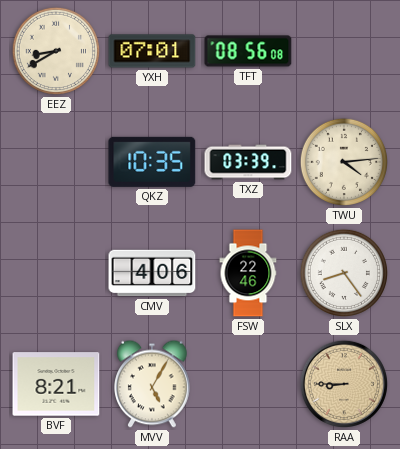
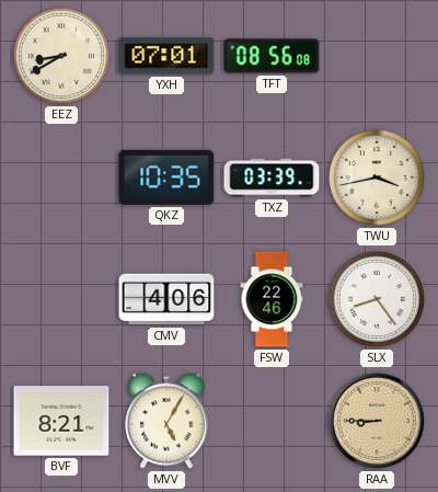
TWU: 4:14 -> 3:43 (377, 178)
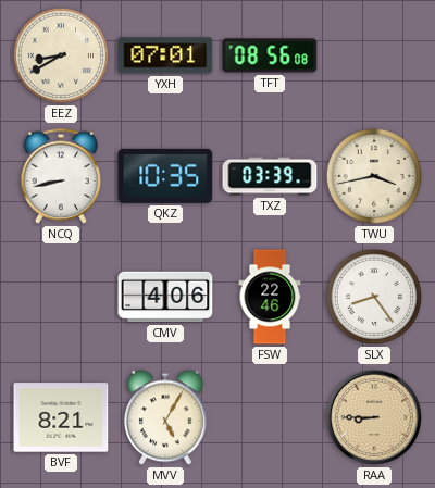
NCQ: none -> 8:43 (61, 176)
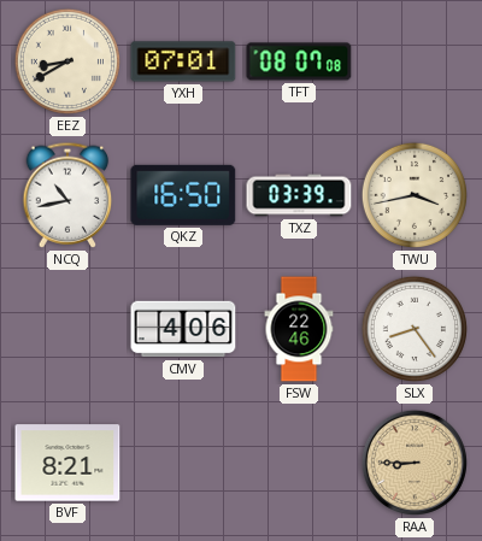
TFT: 08:56 -> 08:07 (299, 61)
NCQ: 8:43 -> 10:43 (67, 195)
QKZ: 10:35 -> 16:50 (183, 195)
MVV: 5:05 -> none (165, 417)
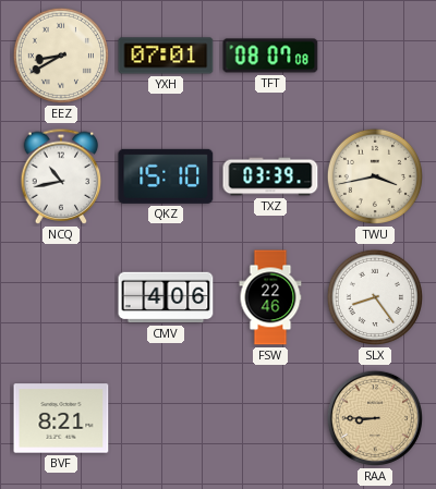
QKZ: 16:50 -> 15:10 (166, 176)
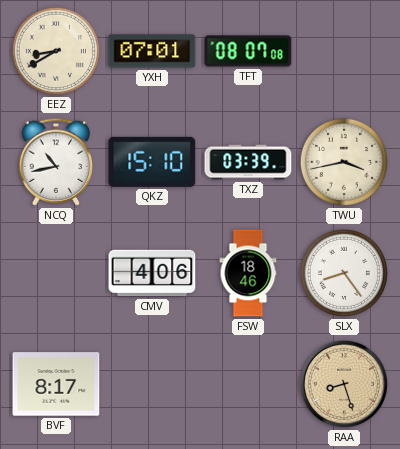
FSW: 22:46 -> 18:46 (248, 273)
BVF: 8:21 -> 8:17 (56, 384)
RAA: 8:45 -> 8:27 (344, 384)
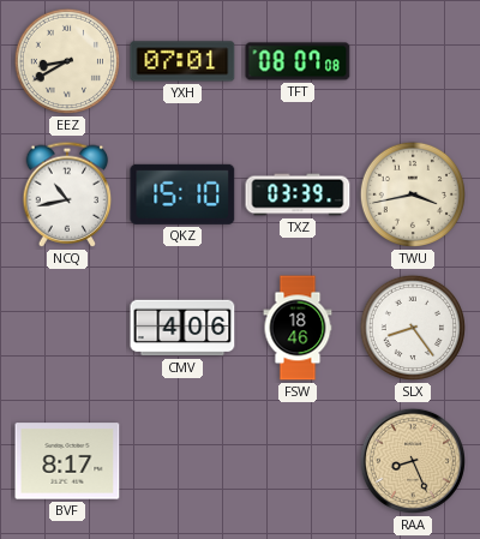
RAA: 8:27 -> 8:26 (413, 461)
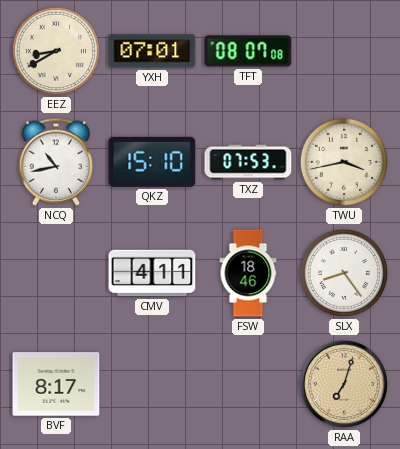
TXZ: 03:39 -> 07:53 (248, 162)
CMV: 4:06 -> 4:11 (152, 273)
RAA: 8:26 -> 7:03 (344, 384)
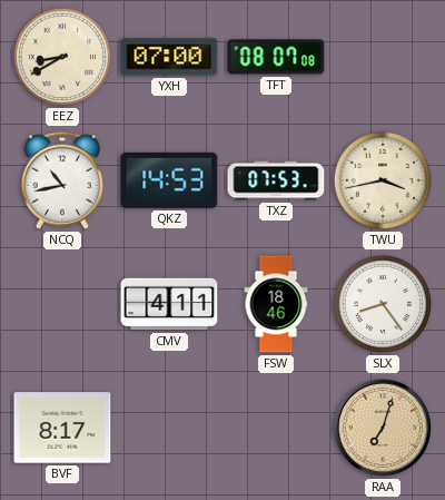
YXH: 07:01 -> 07:00 (169, 57)
QKZ: 15:10 -> 14:53 (169, 180)
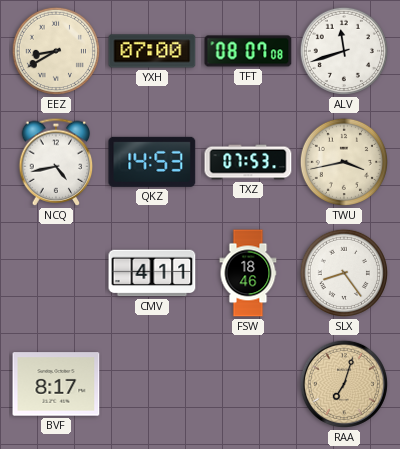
ALV: none -> 11:42 (344, 51)
NCQ: 10:43 -> 4:43 (56, 162)
